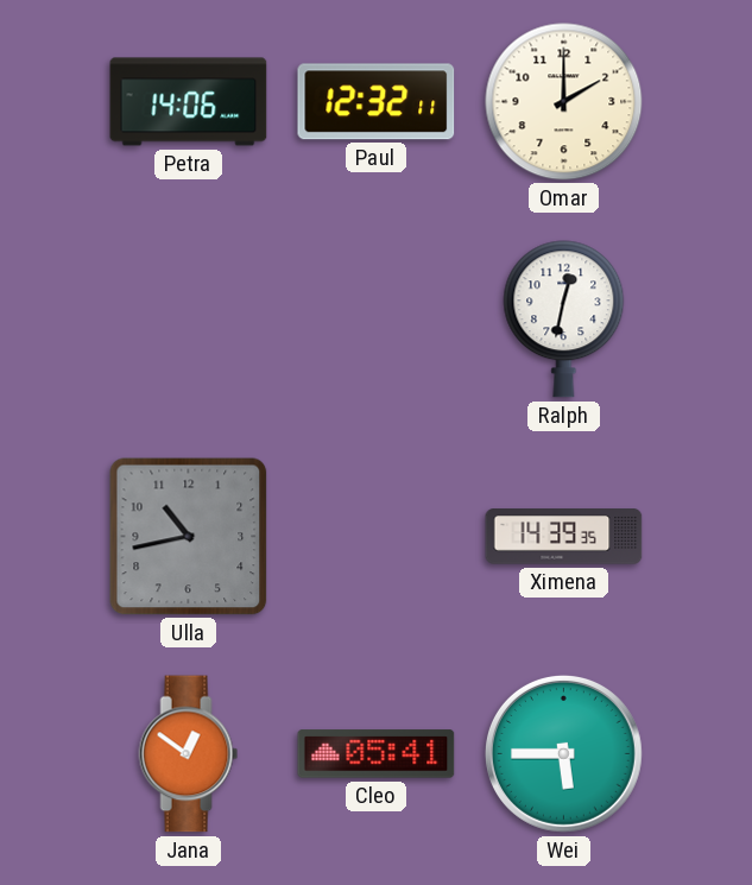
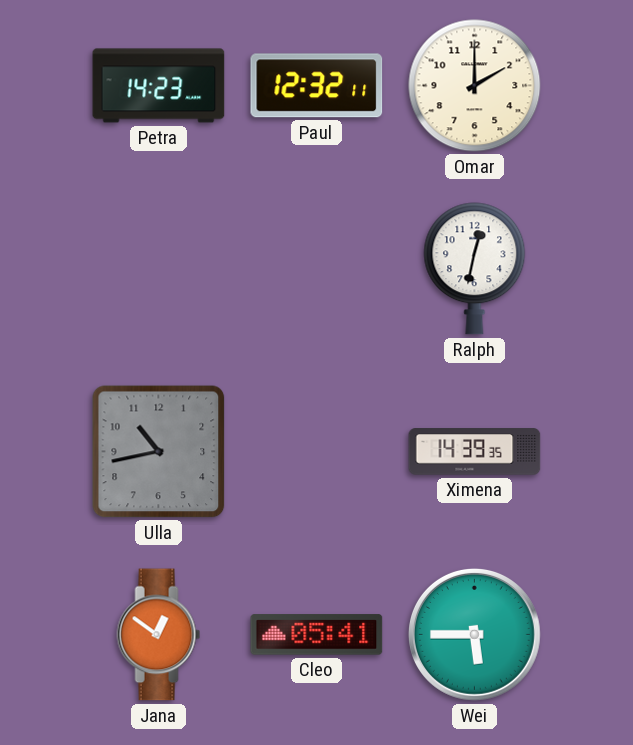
Petra: 14:06 -> 14:23 (159, 86)
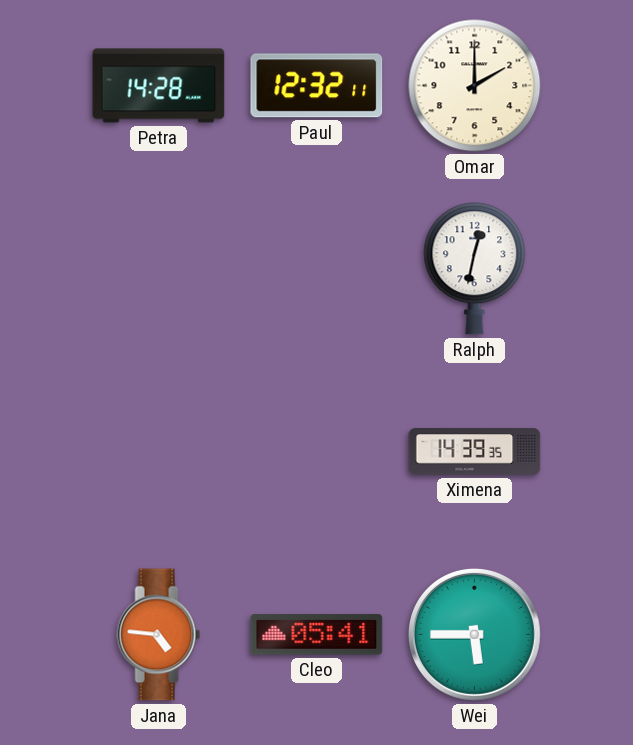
Petra: 14:23 -> 14:28 (159, 86)
Ulla: 10:43 -> none (159, 452)
Jana: 12:51 -> 4:46 (159, 635)
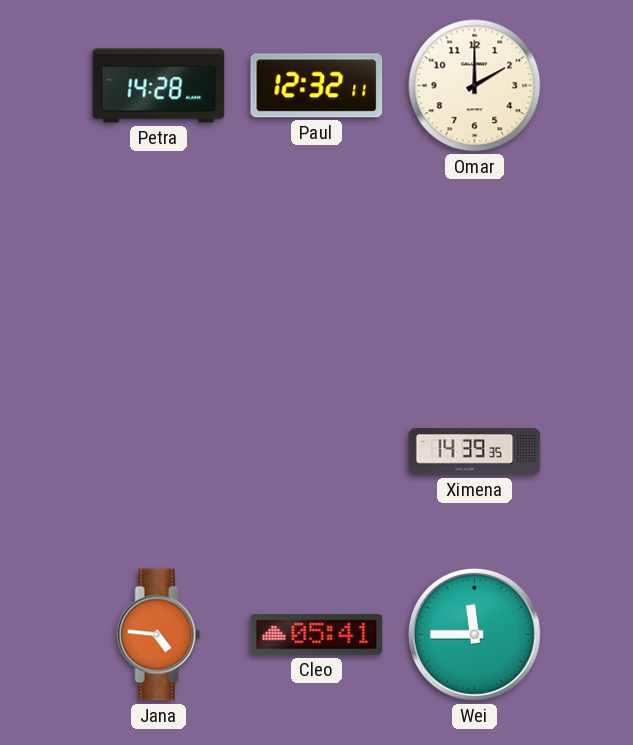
Ralph: 12:32 -> none (475, 269)
Wei: 5:45 -> 11:45 (474, 634)
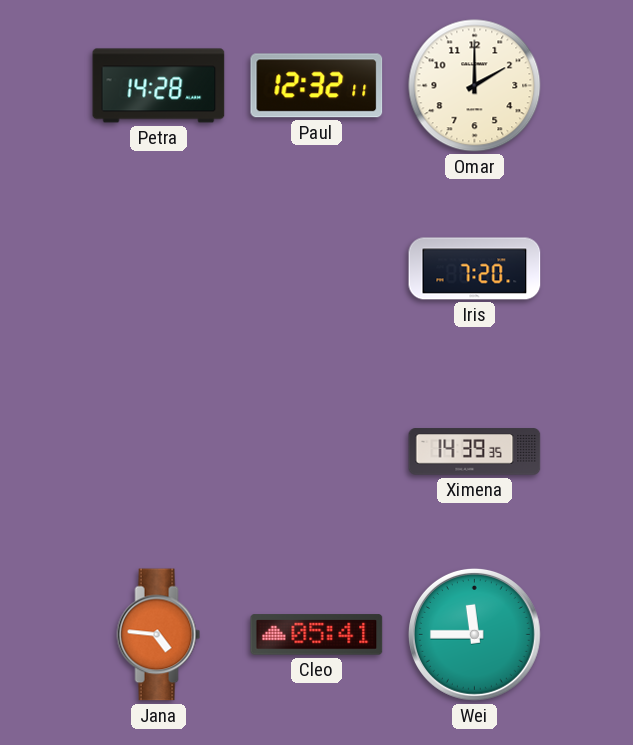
Iris: none -> 7:20 (475, 269)
